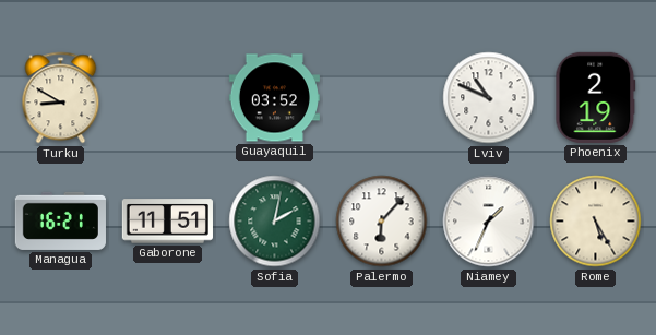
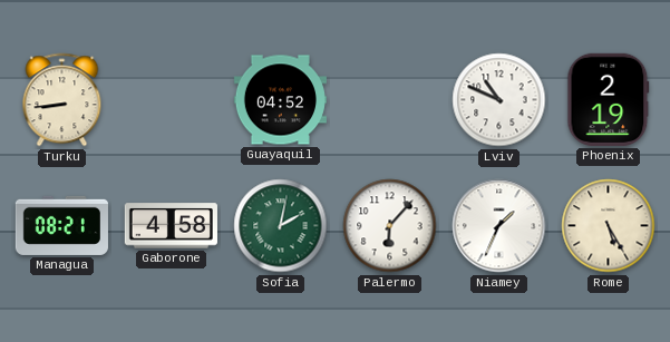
Turku: 8:50 -> 8:44 (62, 100)
Guayaquil: 03:52 -> 04:52 (280, 100)
Managua: 16:21 -> 08:21 (61, 225)
Gaborone: 11:51 -> 4:58 (171, 226)
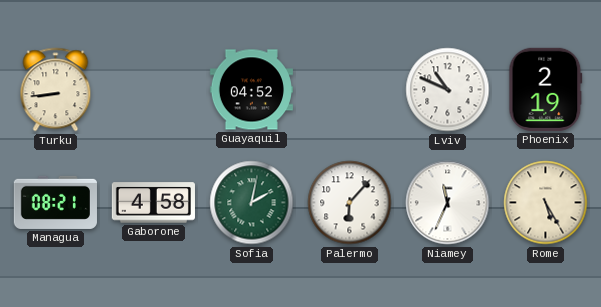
Niamey: 1:34 -> 11:34 (448, 203)
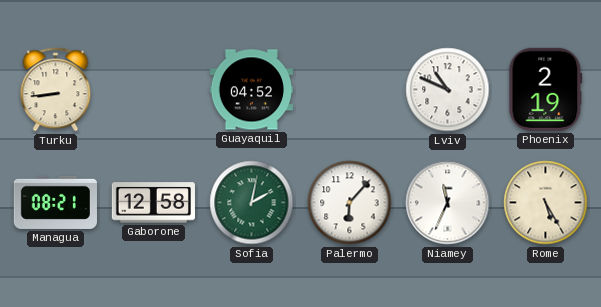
Gaborone: 4:58 -> 12:58 (153, 203)
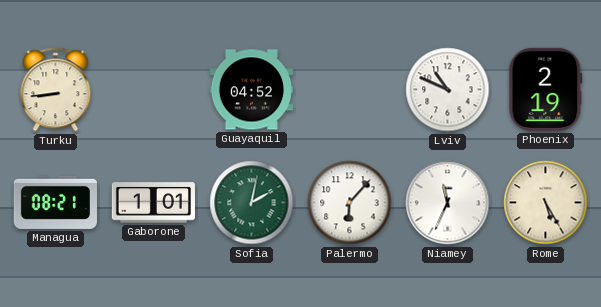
Gaborone: 12:58 -> 1:01 (153, 203)
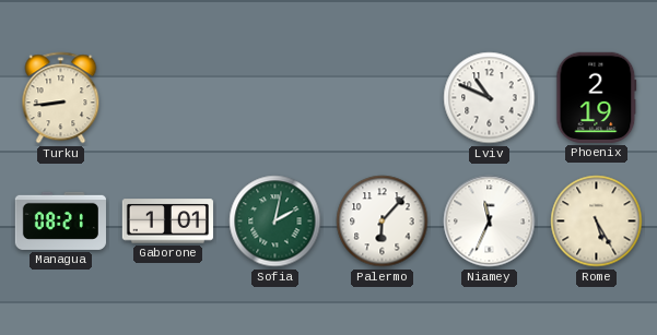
Guayaquil: 04:52 -> none (251, 90)
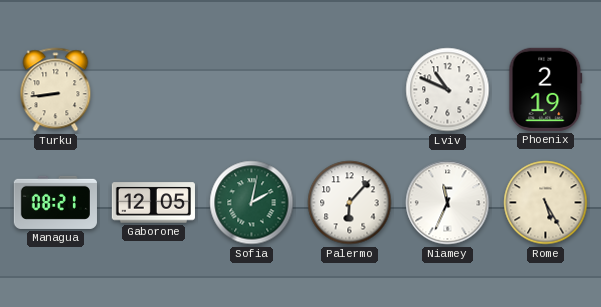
Gaborone: 1:01 -> 12:05 (153, 203)
